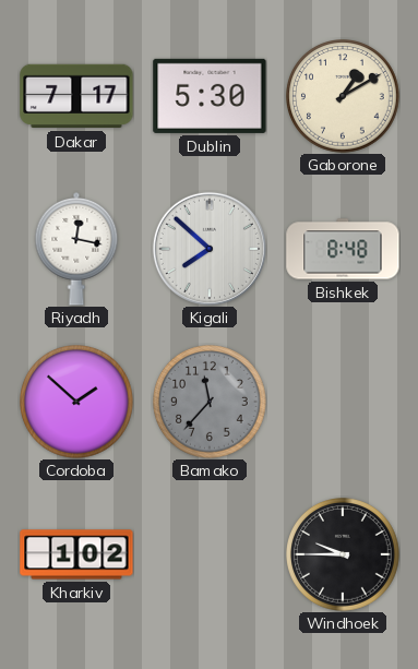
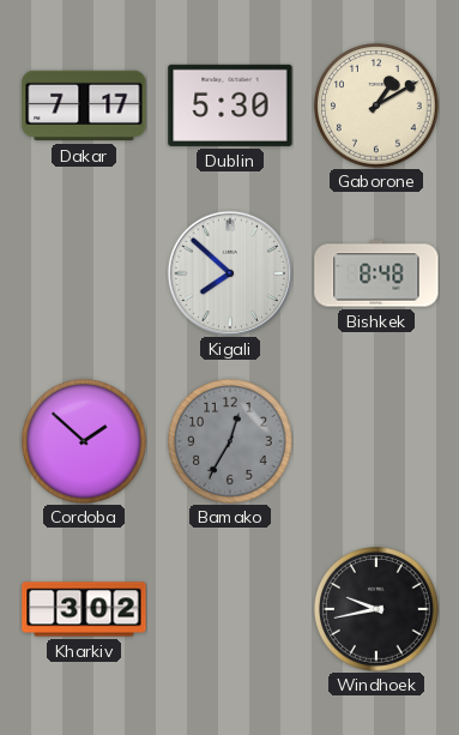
Riyadh: 12:17 -> none (76, 250)
Bamako: 11:37 -> 12:35 (231, 442)
Kharkiv: 1:02 -> 3:02 (84, 609)
Windhoek: 9:45 -> 9:43 (378, 610)
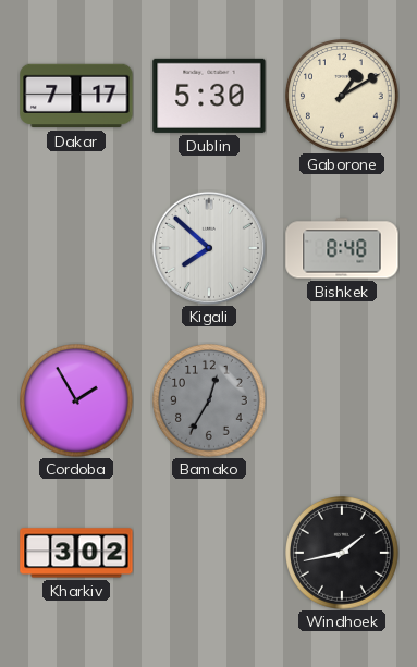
Cordoba: 1:52 -> 1:55 (77, 402)
Windhoek: 9:43 -> 1:43 (343, 554)
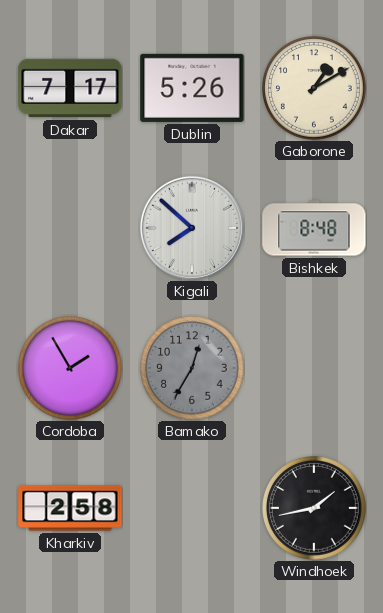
Dublin: 5:30 -> 5:26 (192, 88)
Kharkiv: 3:02 -> 2:58 (70, 508)
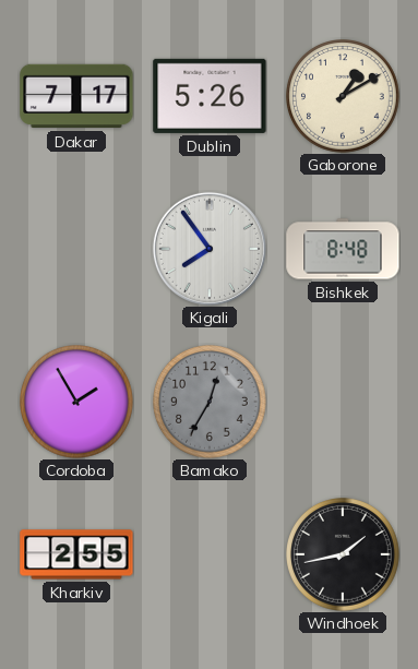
Kigali: 7:52 -> 7:54 (210, 249)
Kharkiv: 2:58 -> 2:55 (76, 554)
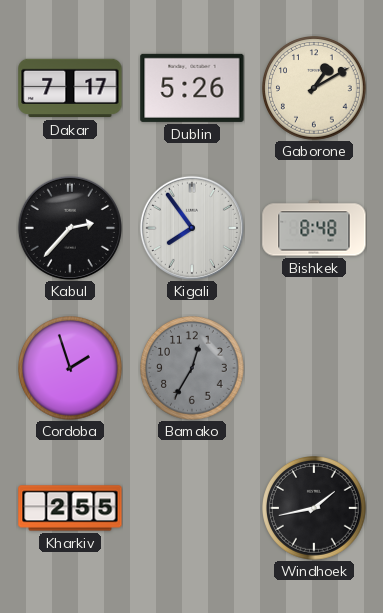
Kabul: none -> 2:37 (70, 228)
Cordoba: 1:55 -> 1:57 (71, 369)
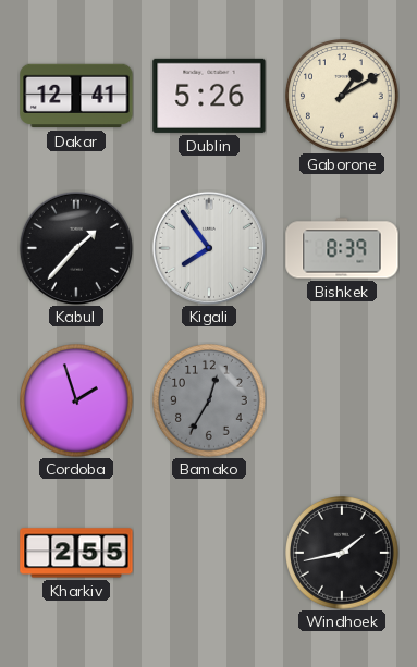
Dakar: 7:17 -> 12:41 (76, 96)
Kabul: 2:37 -> 1:37 (76, 248)
Bishkek: 8:48 -> 8:39 (342, 248)
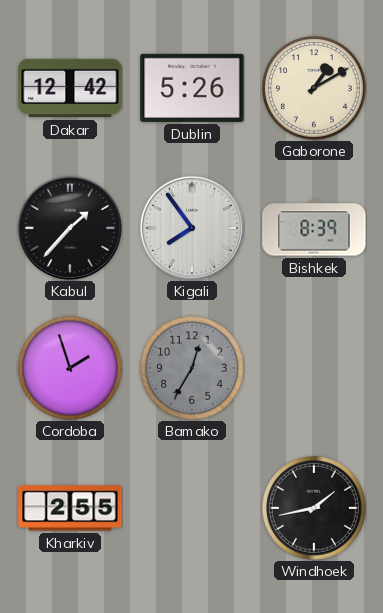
Dakar: 12:41 -> 12:42 (70, 88)
